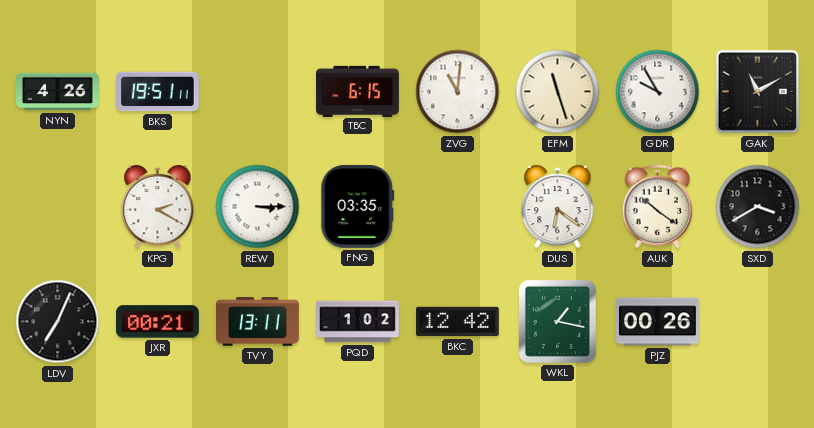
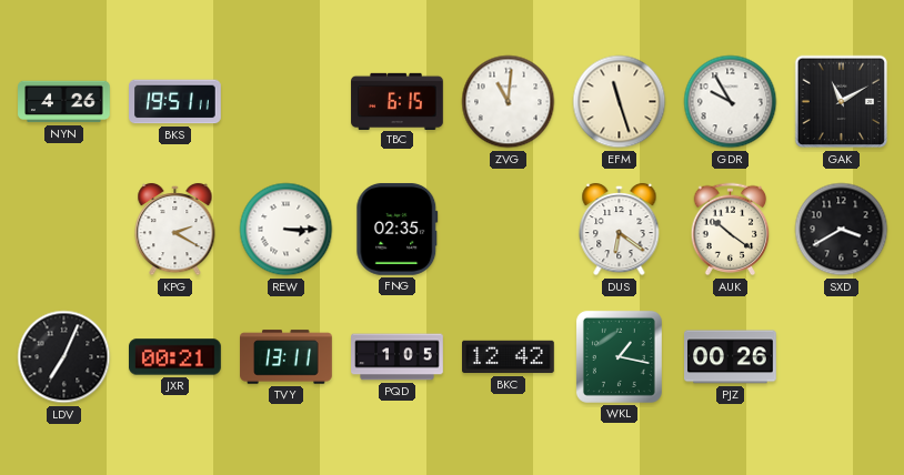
FNG: 03:35 -> 02:35 (398, 230)
PQD: 1:02 -> 1:05 (398, 357)
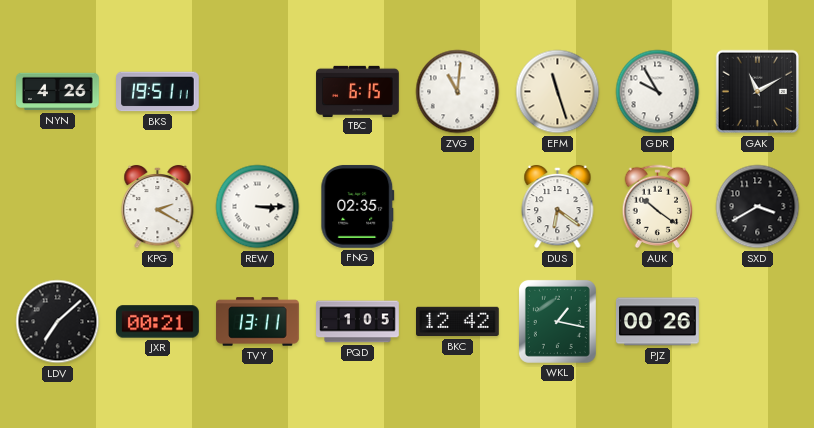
LDV: 7:04 -> 7:08 (58, 322)
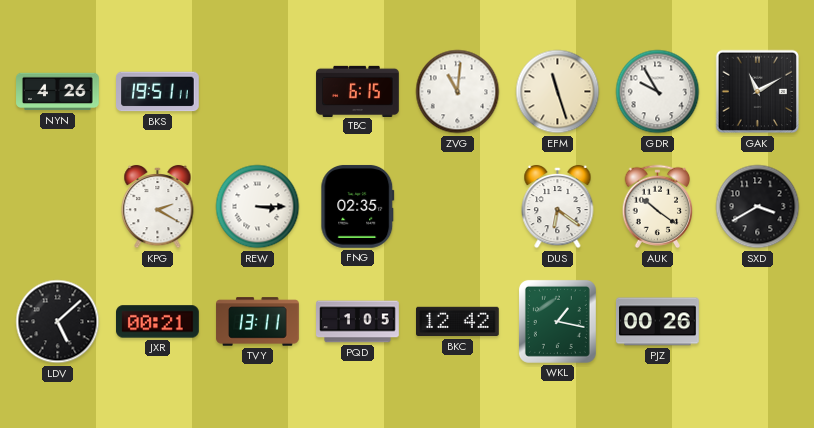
LDV: 7:08 -> 5:08 (58, 322)
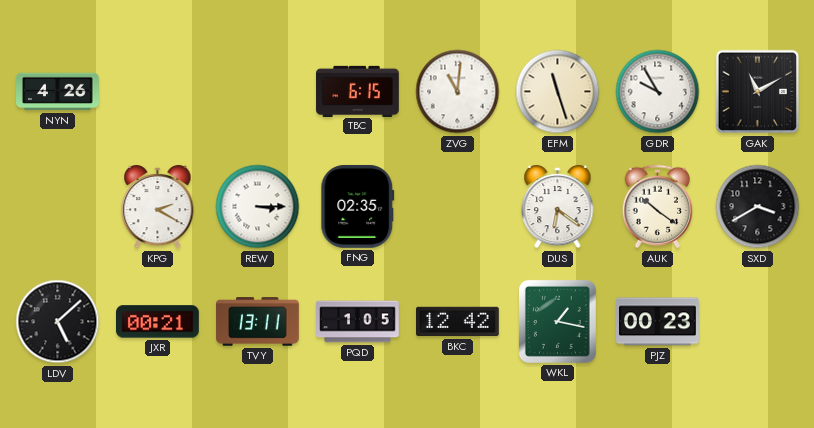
BKS: 19:51 -> none (158, 92)
PJZ: 00:26 -> 00:23 (658, 322)
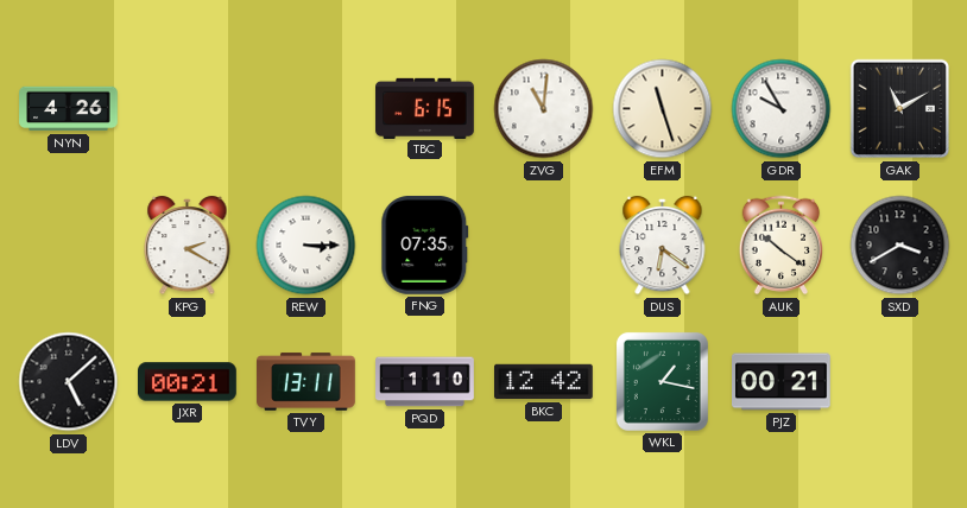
FNG: 02:35 -> 07:35 (425, 246)
PQD: 1:05 -> 1:10 (425, 382)
PJZ: 00:23 -> 00:21 (782, 382)
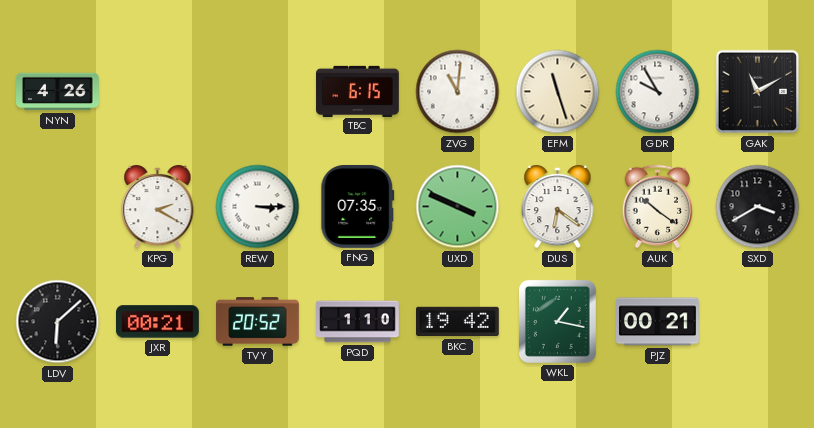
UXD: none -> 3:49 (458, 207)
LDV: 5:08 -> 6:08 (58, 322)
TVY: 13:11 -> 20:52 (258, 322)
BKC: 12:42 -> 19:42 (458, 322)
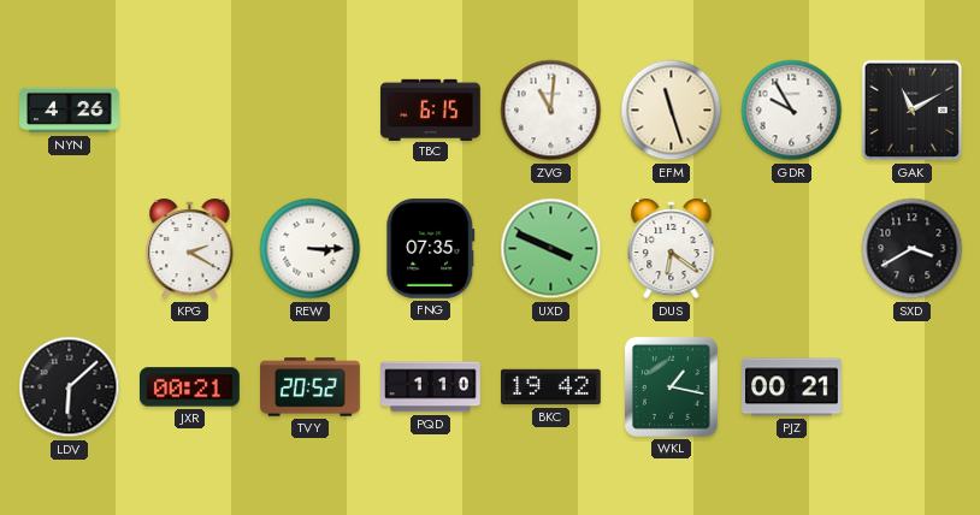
AUK: 10:21 -> none (658, 207)
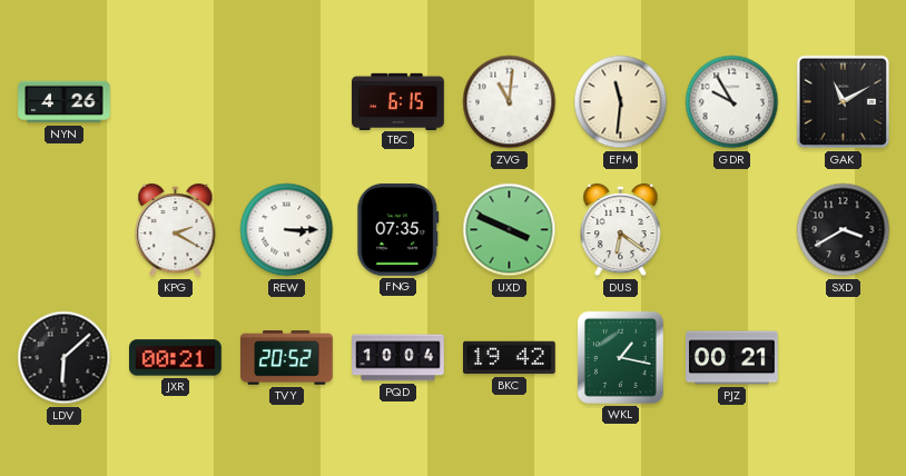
EFM: 11:27 -> 11:31 (621, 102)
PQD: 1:10 -> 10:04 (398, 358)
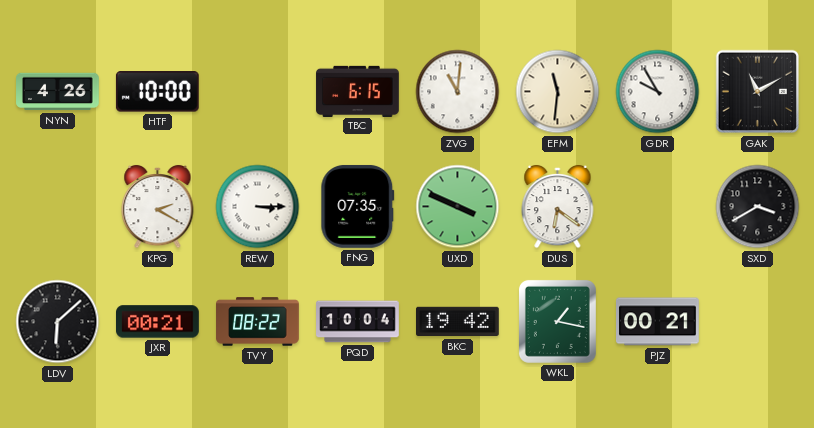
HTF: none -> 10:00 (157, 92)
TVY: 20:52 -> 08:22 (258, 322)
